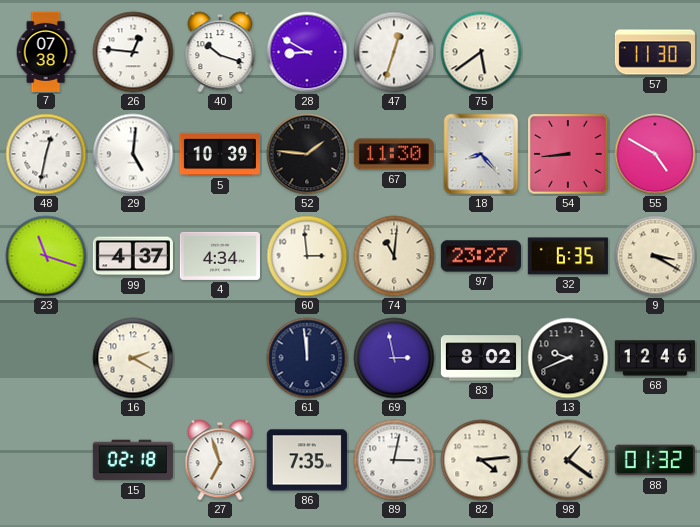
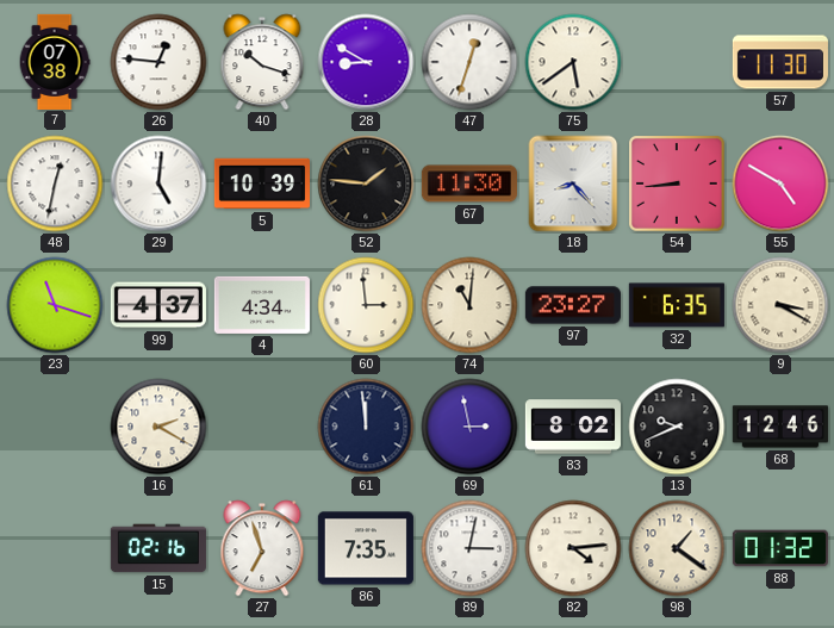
15: 02:18 -> 02:16 (158, 548)
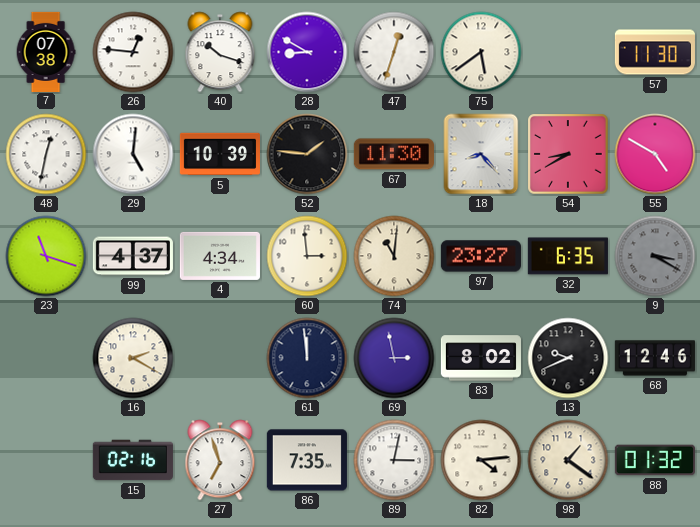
54: 8:44 -> 8:40 (568, 154)
9 dial: cream -> grey (655, 256)
